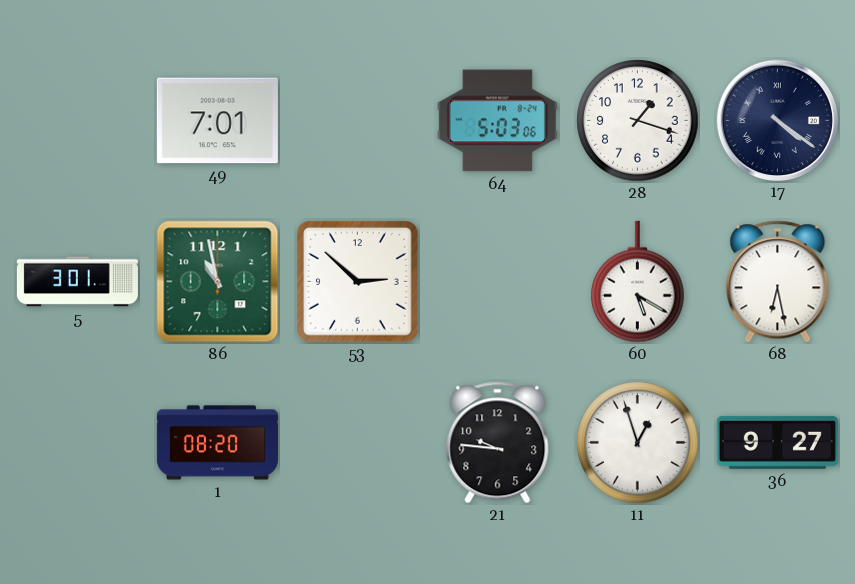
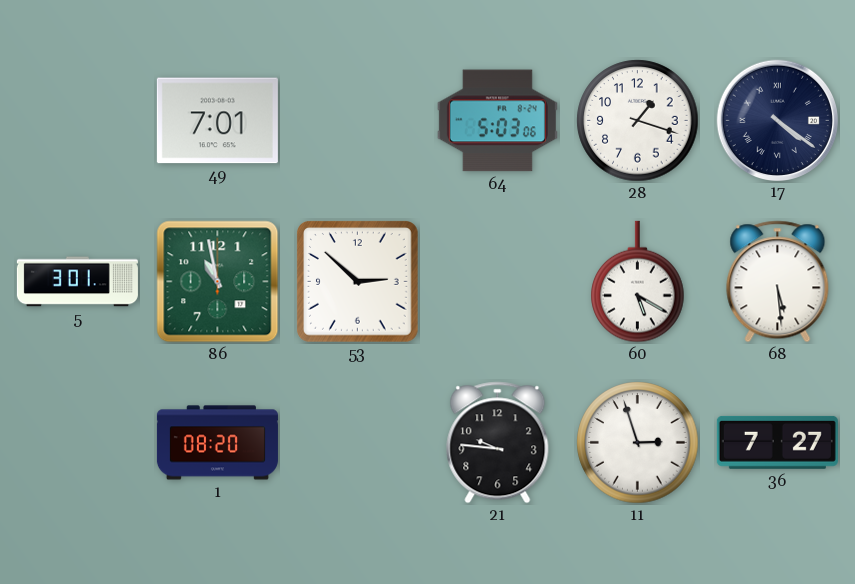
68: 6:28 -> 5:29 (778, 282)
11: 12:57 -> 2:57 (638, 443)
36: 9:27 -> 7:27 (777, 442)
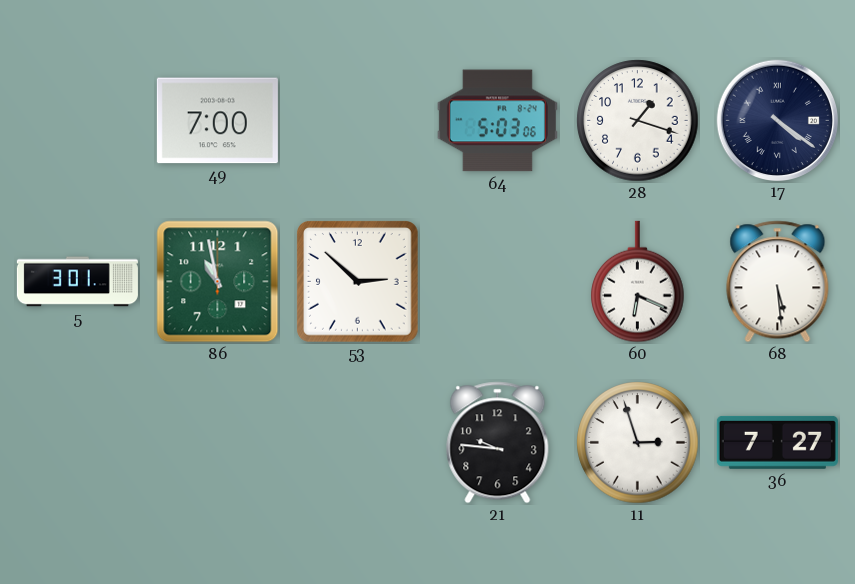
49: 7:01 -> 7:00 (217, 121)
60: 5:20 -> 6:19 (638, 282)
1: 08:20 -> none (217, 443)
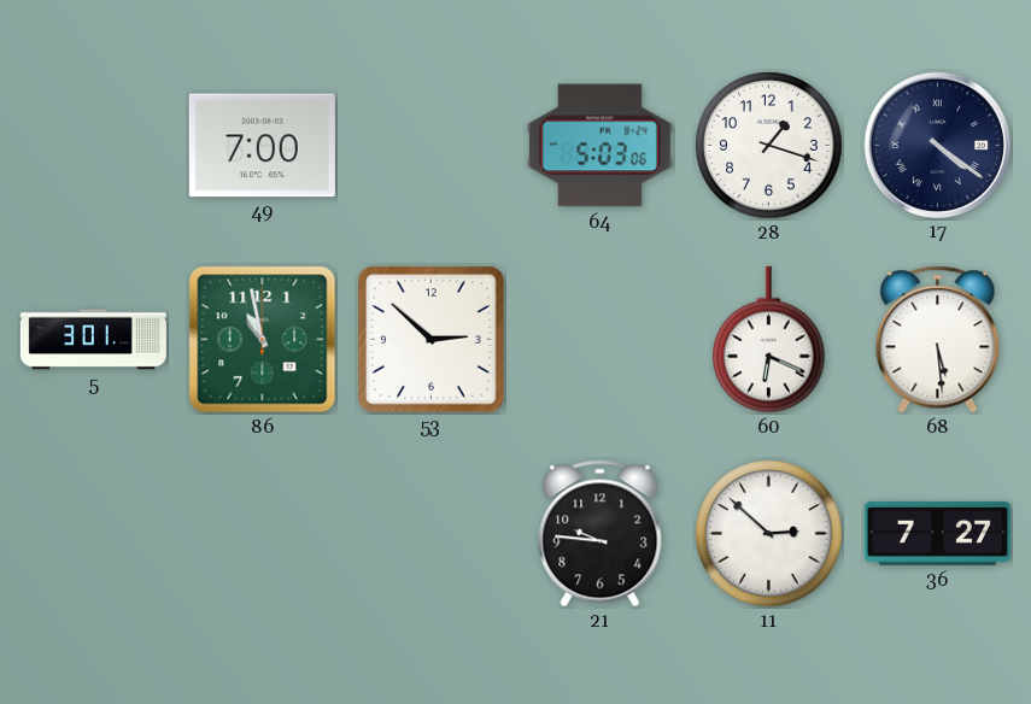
11: 2:57 -> 2:52 (769, 534)
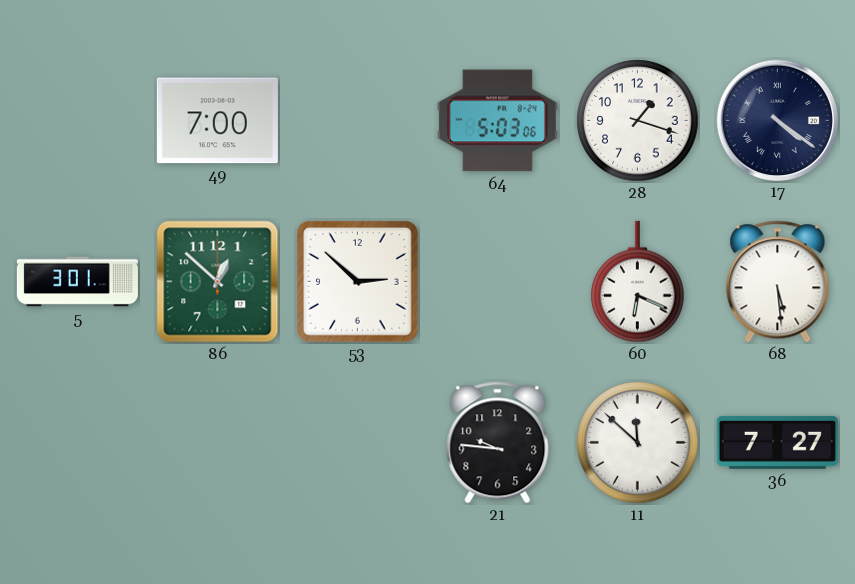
86: 10:58 -> 12:52 (218, 282)
11: 2:52 -> 11:52 (638, 443)
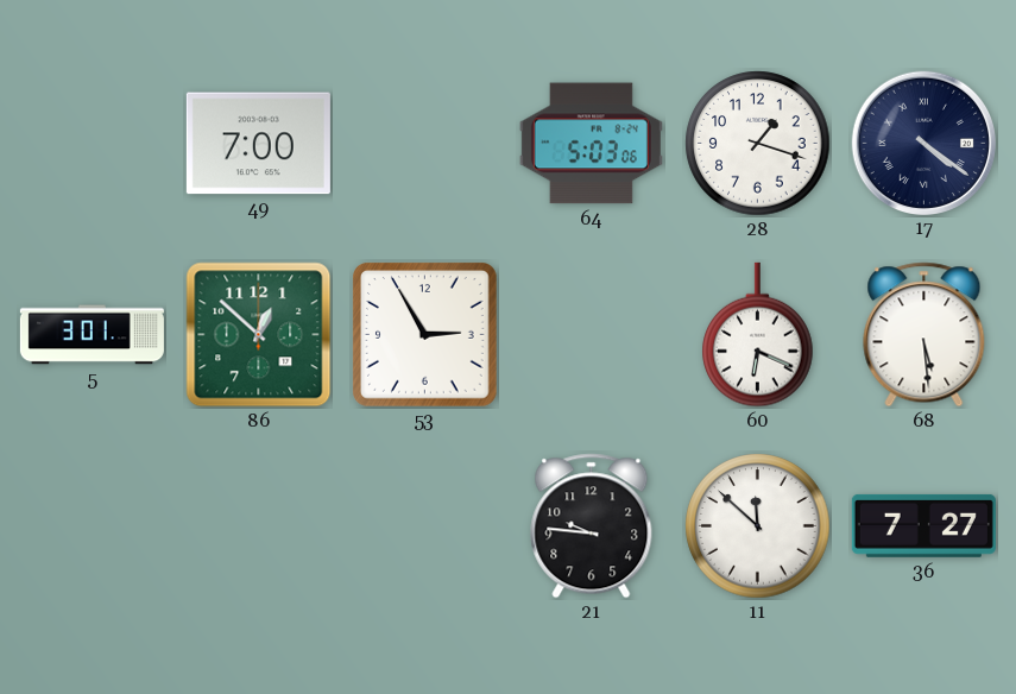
53: 2:52 -> 2:55 (425, 335)
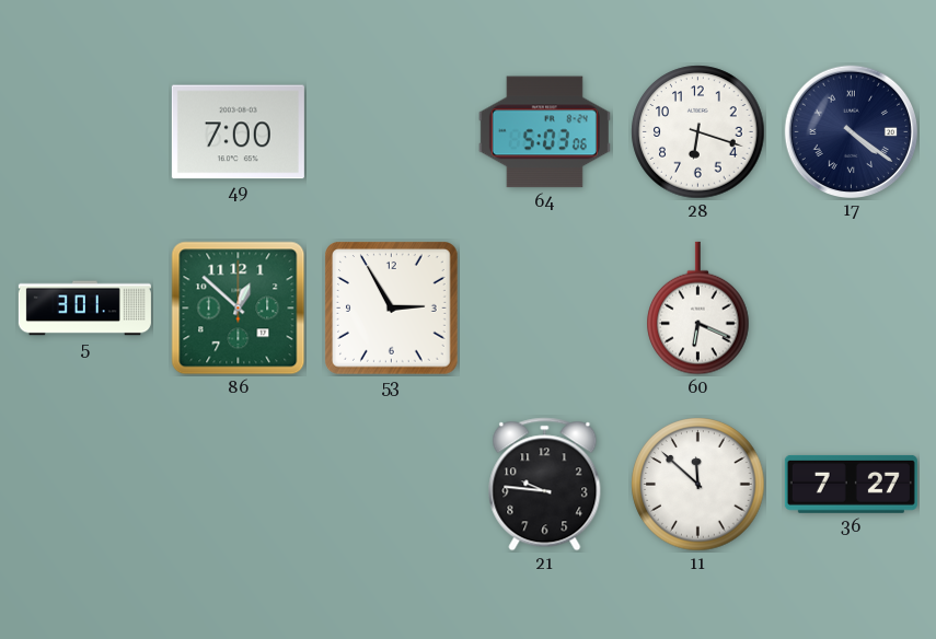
28: 1:18 -> 6:18 (698, 132)
68: 5:29 -> none (925, 335)
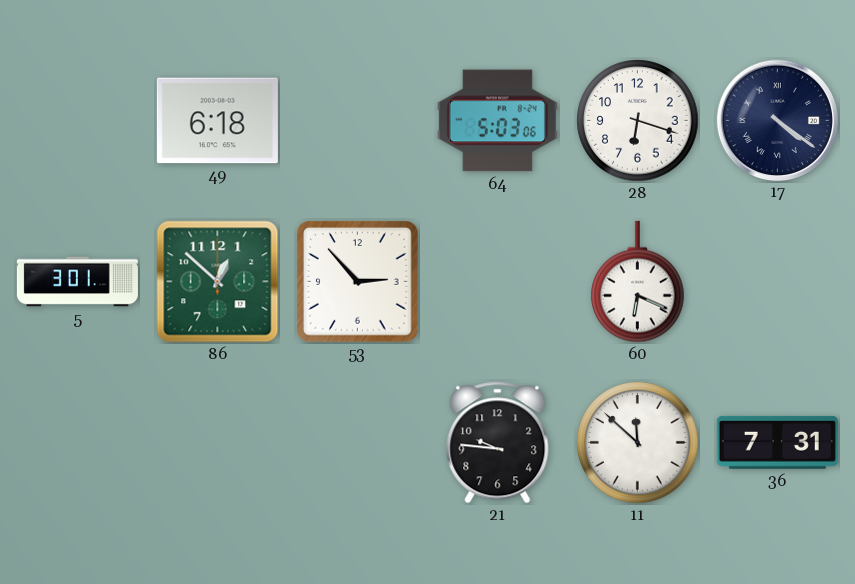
49: 7:00 -> 6:18 (217, 121)
53: 2:55 -> 2:53 (358, 282)
36: 7:27 -> 7:31 (777, 442)
